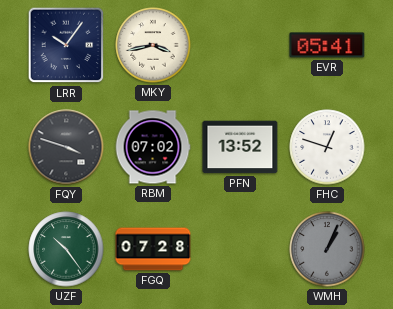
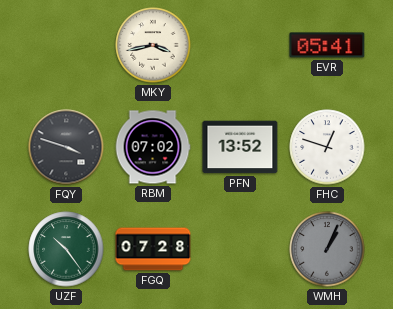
LRR: 10:06 -> none (66, 45)
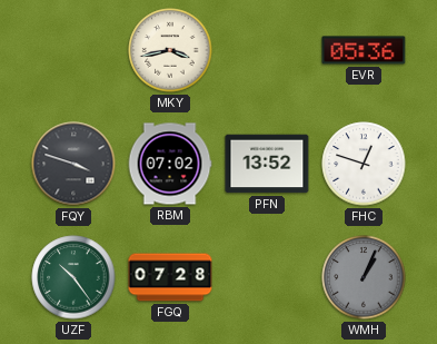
EVR: 05:41 -> 05:36 (364, 50)
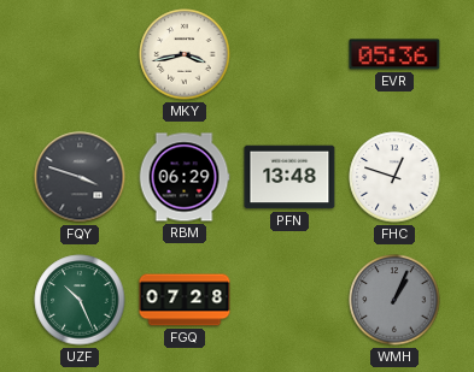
RBM: 07:02 -> 06:29 (185, 177)
PFN: 13:52 -> 13:48 (289, 177)
UZF: 10:24 -> 10:26 (80, 300)
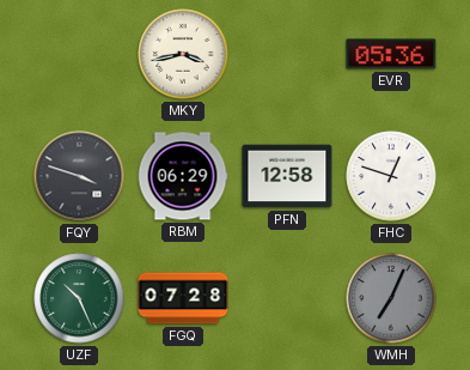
PFN: 13:48 -> 12:58 (287, 176)
WMH: 1:04 -> 7:04 (391, 298)
